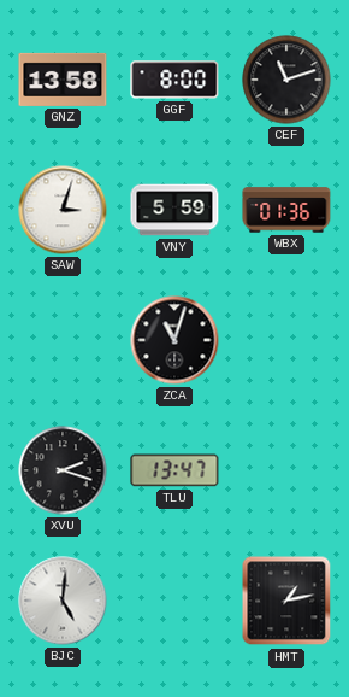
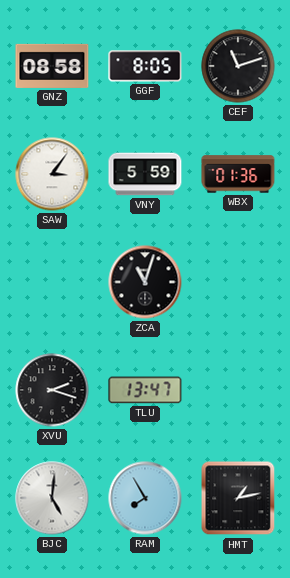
GNZ: 13:58 -> 08:58 (52, 66)
GGF: 8:00 -> 8:05 (145, 66)
SAW: 3:03 -> 3:06 (52, 174)
RAM: none -> 7:55 (145, 498)
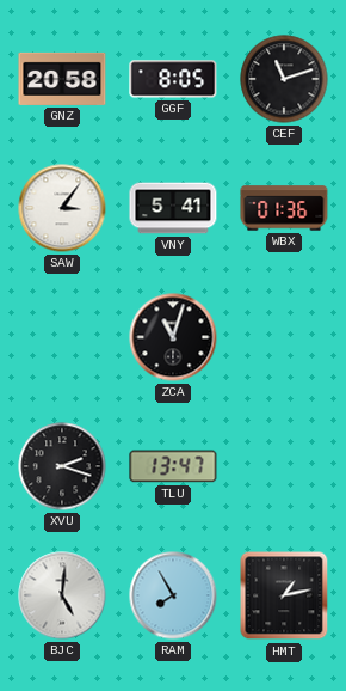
GNZ: 08:58 -> 20:58 (62, 79)
VNY: 5:59 -> 5:41 (173, 208)
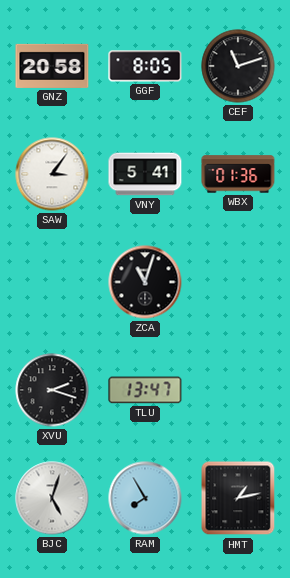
BJC: 5:01 -> 5:03 (52, 498)
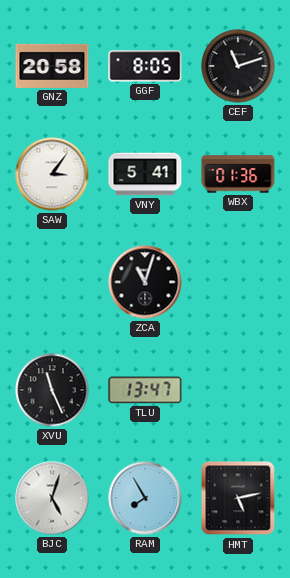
XVU: 2:18 -> 11:26 (52, 390)
HMT: 1:13 -> 5:13 (238, 498)
